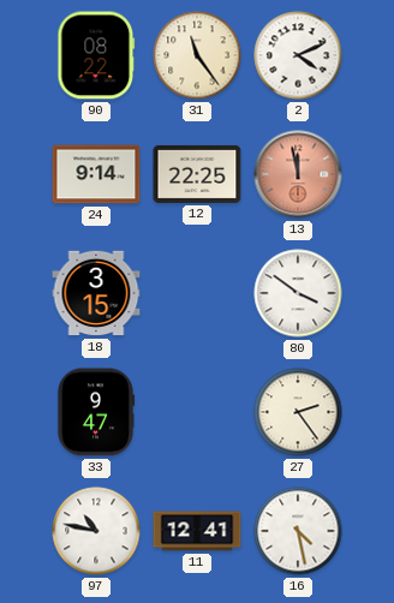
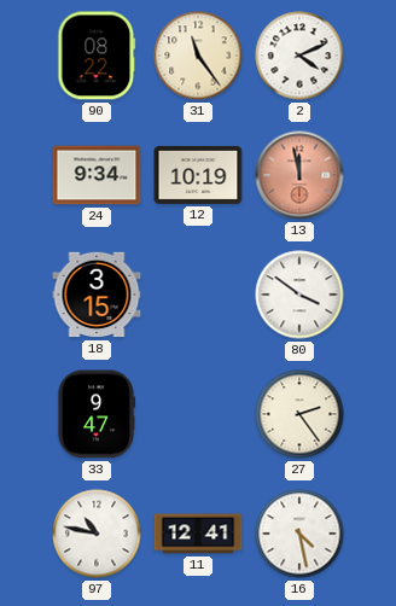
24: 9:14 -> 9:34 (97, 175)
12: 22:25 -> 10:19 (198, 175)
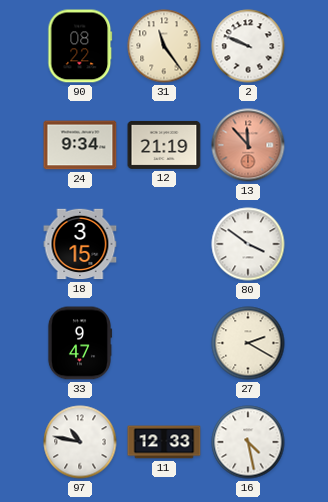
2: 4:11 -> 9:49 (248, 46)
12: 10:19 -> 21:19 (164, 145)
13: 11:58 -> 11:53 (248, 145)
27: 2:24 -> 2:20 (248, 343)
11: 12:41 -> 12:33 (164, 442)
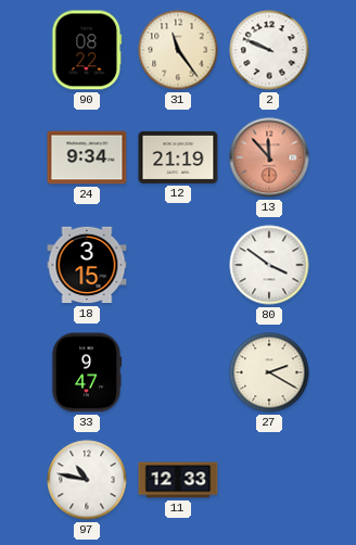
16: 4:28 -> none (248, 442)
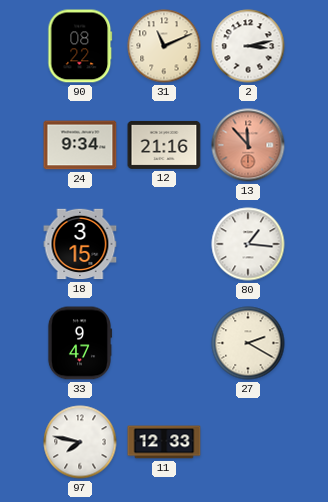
31: 11:24 -> 11:11 (164, 46)
2: 9:49 -> 3:13 (248, 46)
12: 21:19 -> 21:16 (164, 145)
80: 3:51 -> 1:16 (248, 244)
97: 10:47 -> 7:47 (80, 442)
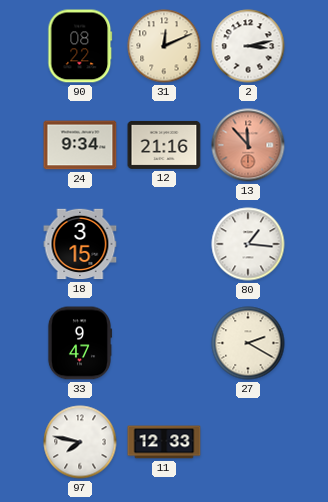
31: 11:11 -> 12:11 (164, 46)
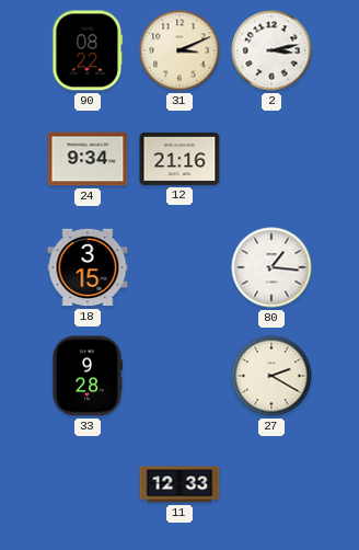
31: 12:11 -> 3:11 (179, 50)
13: 11:53 -> none (248, 145)
33: 9:47 -> 9:28 (88, 376)
97: 7:47 -> none (80, 442)
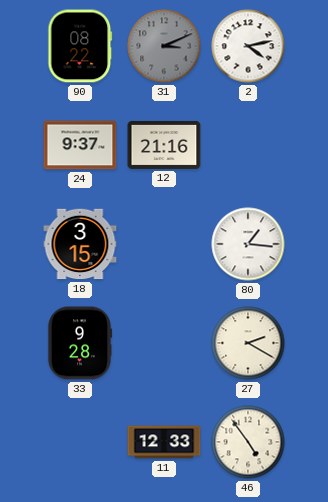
31 dial: cream -> grey (164, 46)
2: 3:13 -> 4:13 (248, 46)
24: 9:34 -> 9:37 (80, 145)
46: none -> 4:54 (248, 442)
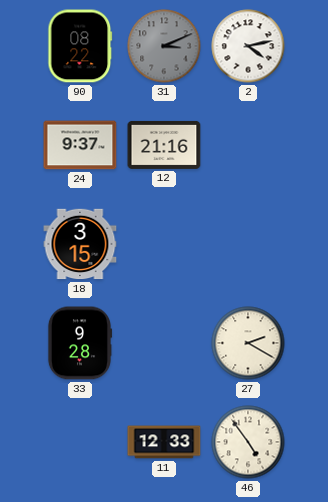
80: 1:16 -> none (248, 244)
